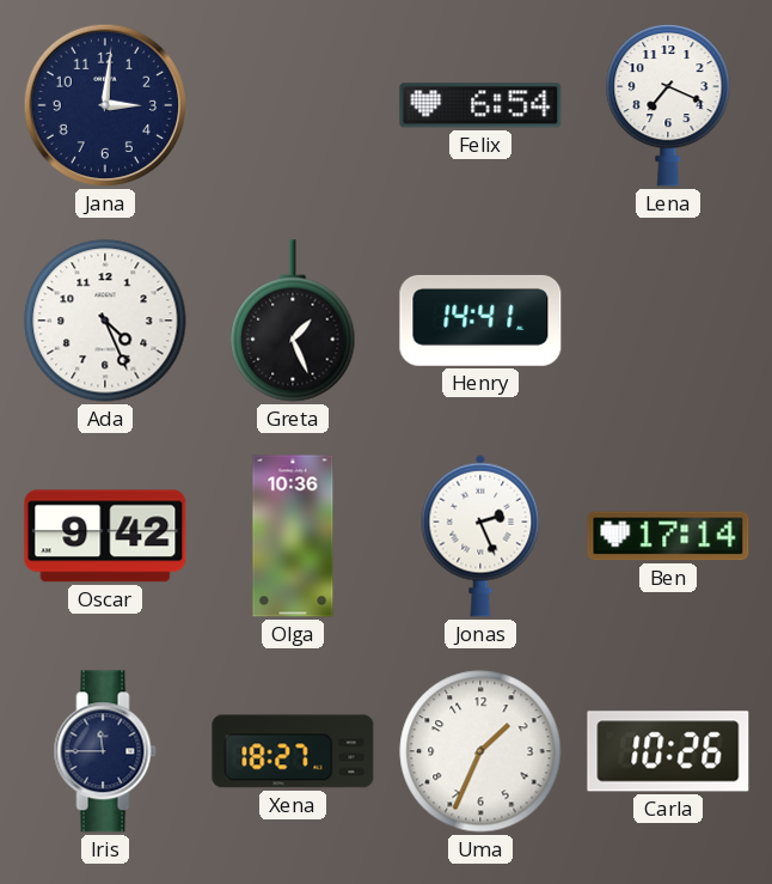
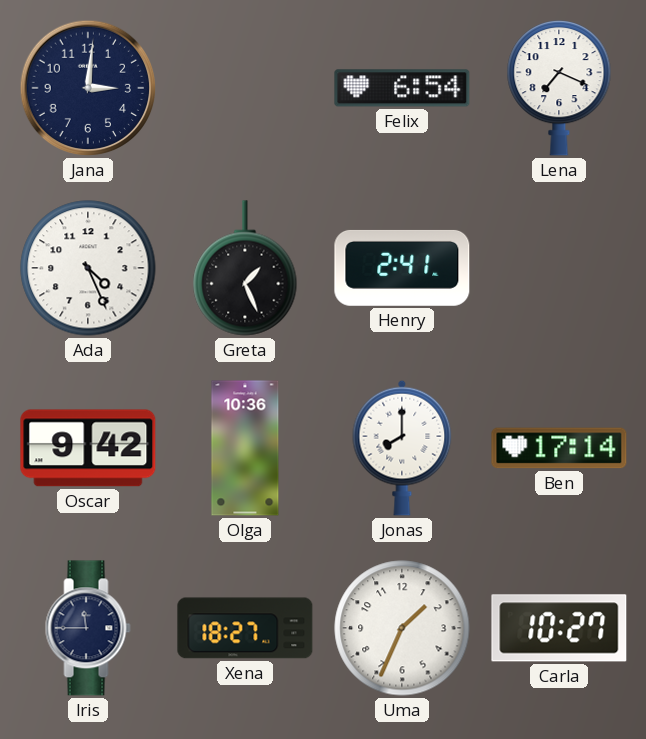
Henry: 14:41 -> 2:41 (402, 268)
Jonas: 2:26 -> 8:00 (402, 448)
Carla: 10:26 -> 10:27 (559, 628)
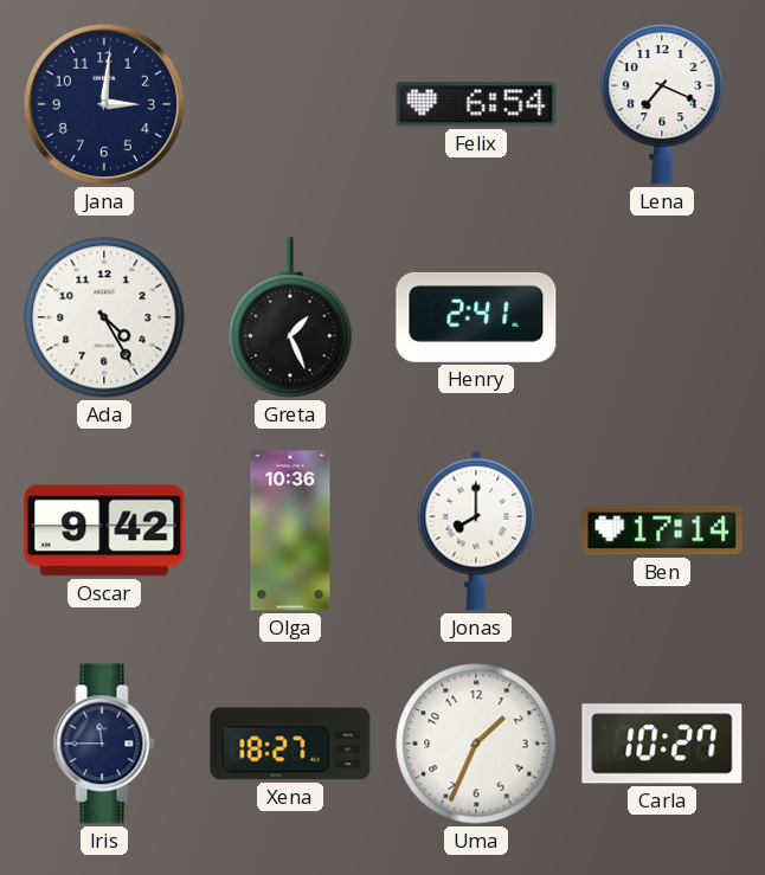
Ada: 4:26 -> 4:25 (104, 317)
